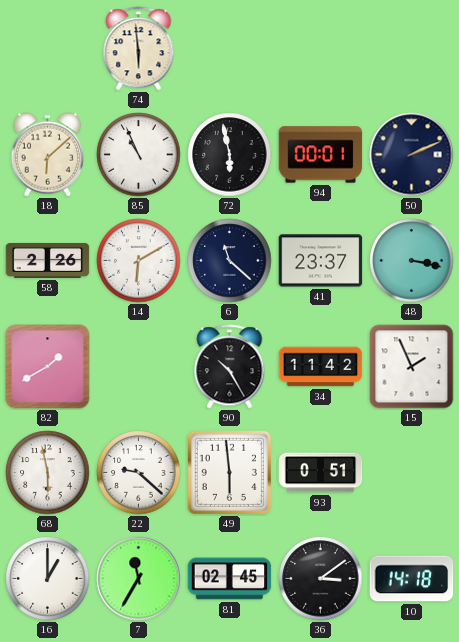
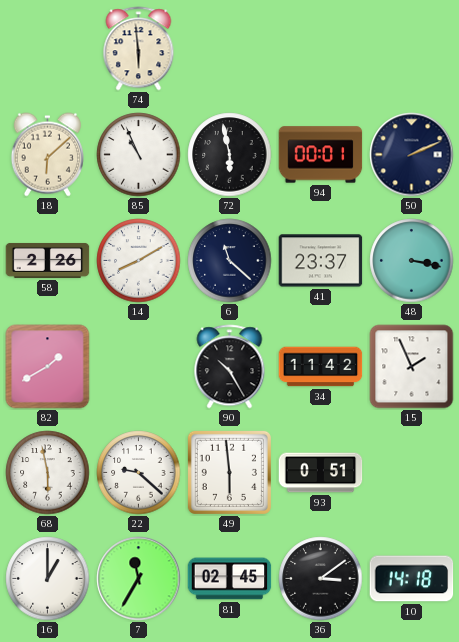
14: 6:10 -> 8:10 (139, 261)
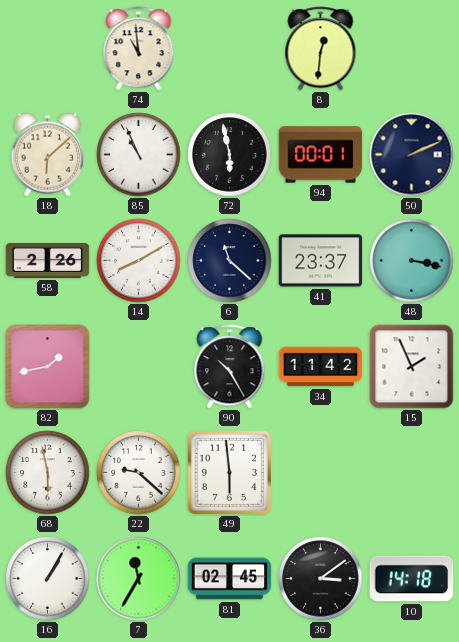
74: 5:59 -> 10:59 (139, 49)
8: none -> 12:31 (321, 49)
82: 1:40 -> 1:43 (48, 367)
93: 0:51 -> none (321, 473)
16: 1:00 -> 1:05 (48, 579)
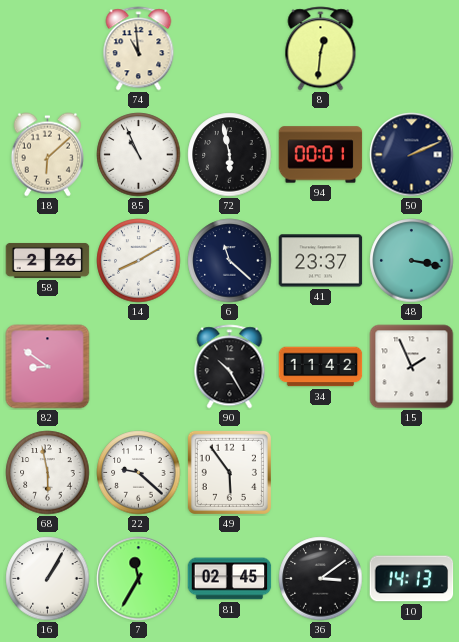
82: 1:43 -> 8:51 (48, 367)
49: 5:59 -> 5:54 (229, 472)
10: 14:18 -> 14:13 (412, 579)
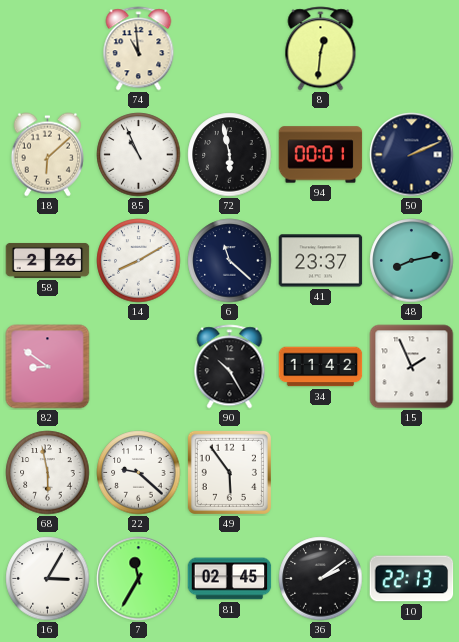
48: 3:17 -> 8:13 (412, 261)
16: 1:05 -> 3:05 (48, 579)
36: 3:09 -> 2:09 (321, 579)
10: 14:13 -> 22:13 (412, 579)
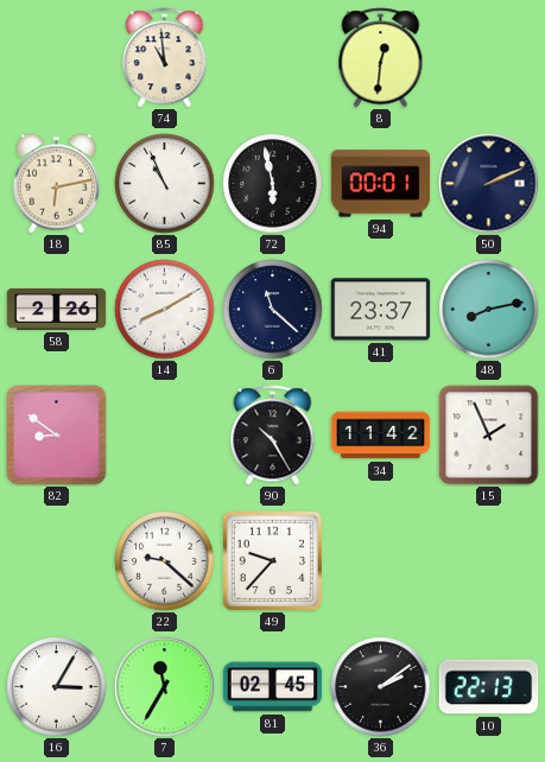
18: 6:08 -> 6:13 (56, 184)
68: 5:58 -> none (48, 473)
49: 5:54 -> 9:37 (272, 560)
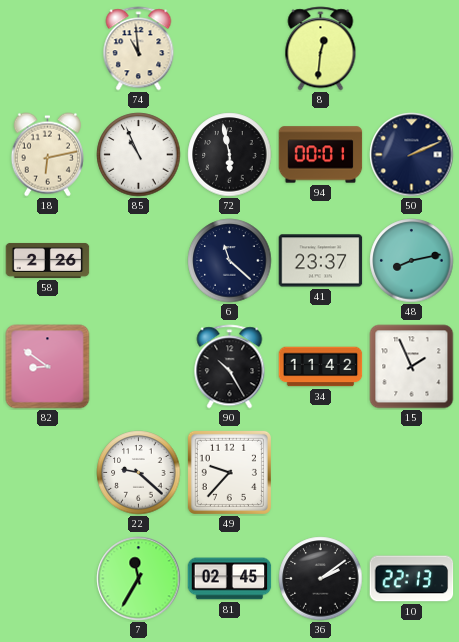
14: 8:10 -> none (165, 310)
16: 3:05 -> none (57, 687)
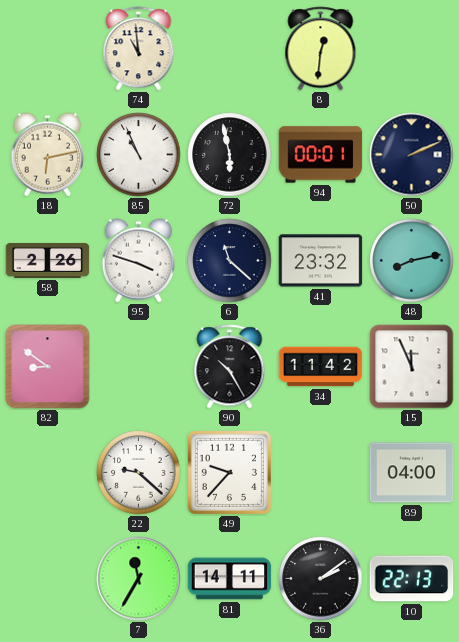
95: none -> 3:48 (138, 261)
41: 23:37 -> 23:32 (321, 261)
15: 1:56 -> 11:56 (412, 367)
89: none -> 04:00 (412, 473)
81: 02:45 -> 14:11 (230, 579)
